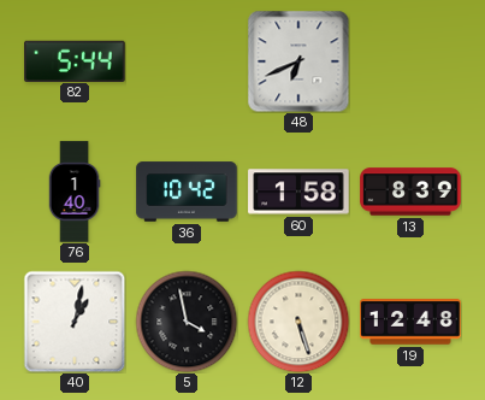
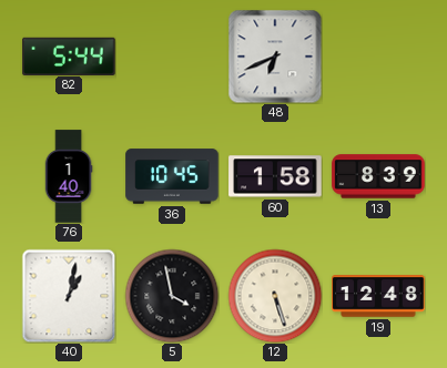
36: 10:42 -> 10:45 (172, 176)
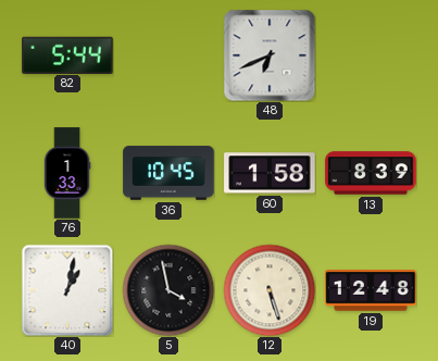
76: 1:40 -> 1:33 (67, 173)
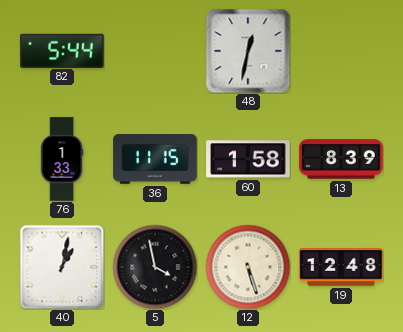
48: 6:41 -> 12:32 (248, 51)
36: 10:45 -> 11:15 (155, 159)
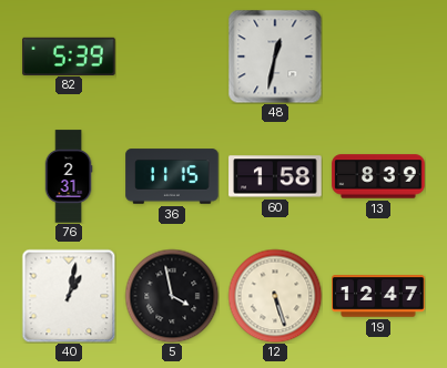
82: 5:44 -> 5:39 (69, 55)
76: 1:33 -> 2:31 (69, 176)
19: 12:48 -> 12:47 (378, 296)
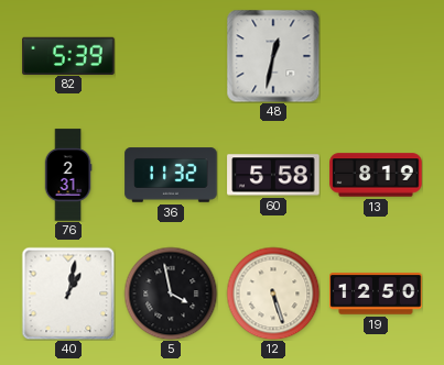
36: 11:15 -> 11:32 (171, 175)
60: 1:58 -> 5:58 (273, 175)
13: 8:39 -> 8:19 (376, 175)
19: 12:47 -> 12:50 (376, 294)
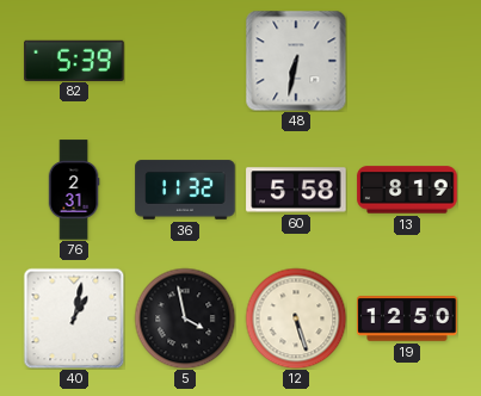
48: 12:32 -> 6:32 (296, 61)
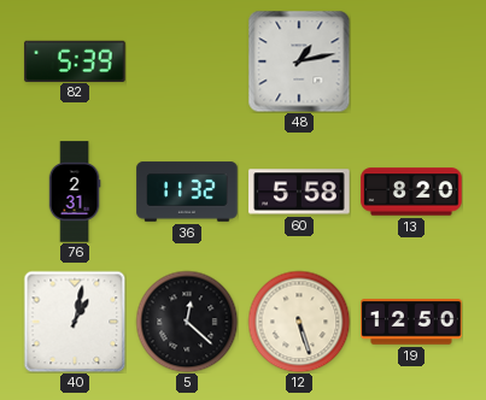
48: 6:32 -> 1:13 (299, 61)
13: 8:19 -> 8:20 (411, 192)
5: 3:58 -> 12:22 (187, 322)
